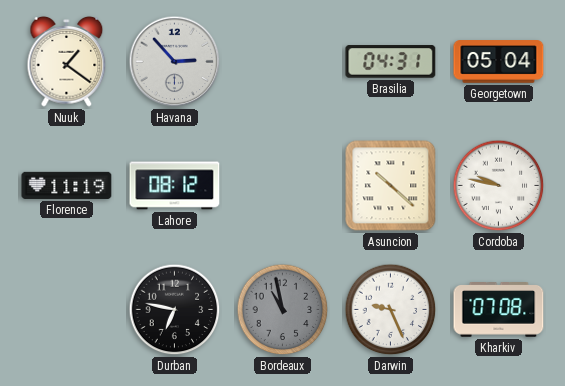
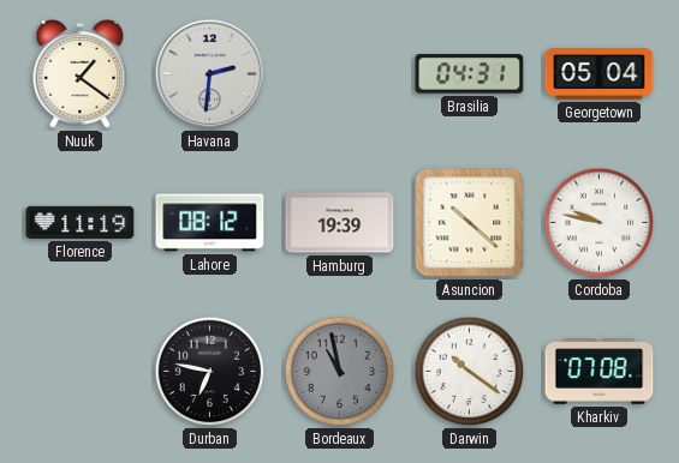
Havana: 2:53 -> 2:31 (210, 74)
Hamburg: none -> 19:39 (340, 223)
Darwin: 9:26 -> 10:21 (470, 372)
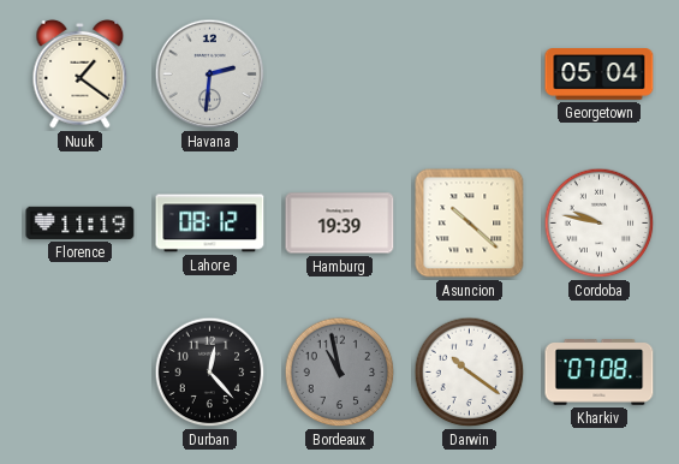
Brasilia: 04:31 -> none (470, 74)
Durban: 6:47 -> 12:23 (210, 373)
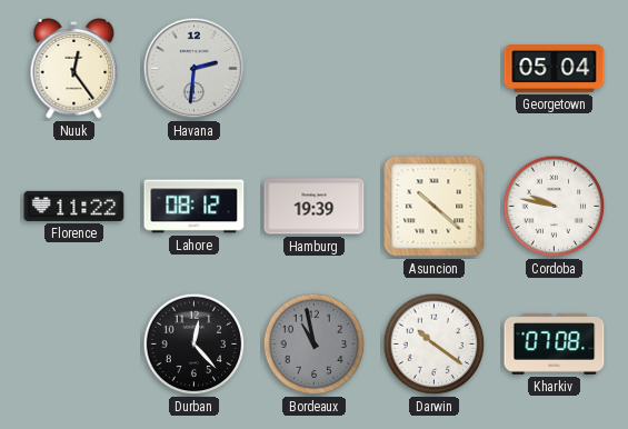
Nuuk: 1:21 -> 12:24 (74, 68)
Florence: 11:19 -> 11:22 (74, 206)
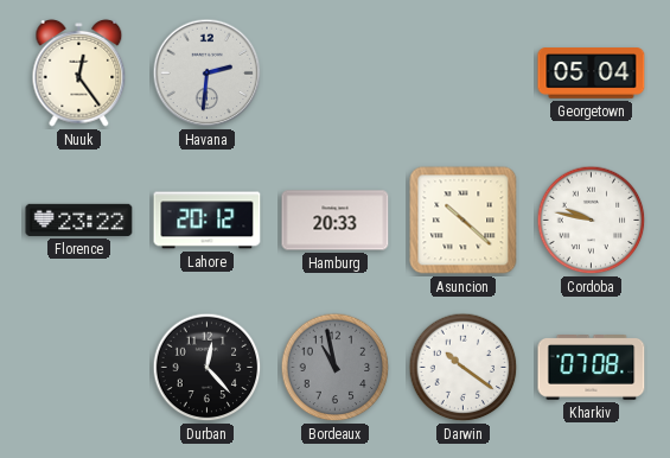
Florence: 11:22 -> 23:22 (79, 220)
Lahore: 08:12 -> 20:12 (208, 221)
Hamburg: 19:39 -> 20:33 (336, 221)
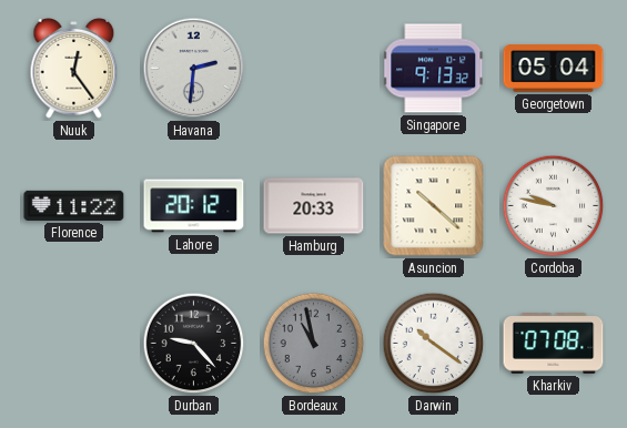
Singapore: none -> 9:13 (434, 69)
Florence: 23:22 -> 11:22 (74, 205)
Durban: 12:23 -> 9:23 (194, 344)
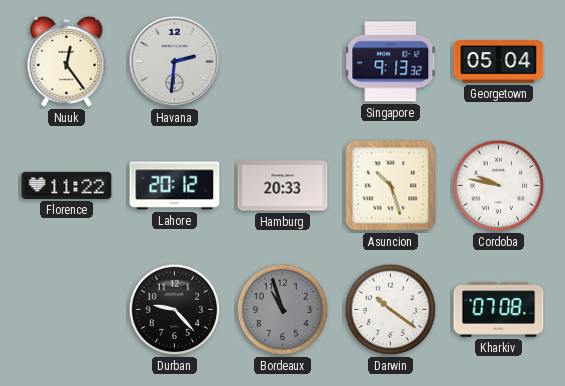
Asuncion: 10:22 -> 10:27 (391, 186)
Bordeaux: 10:58 -> 10:57 (283, 310)
